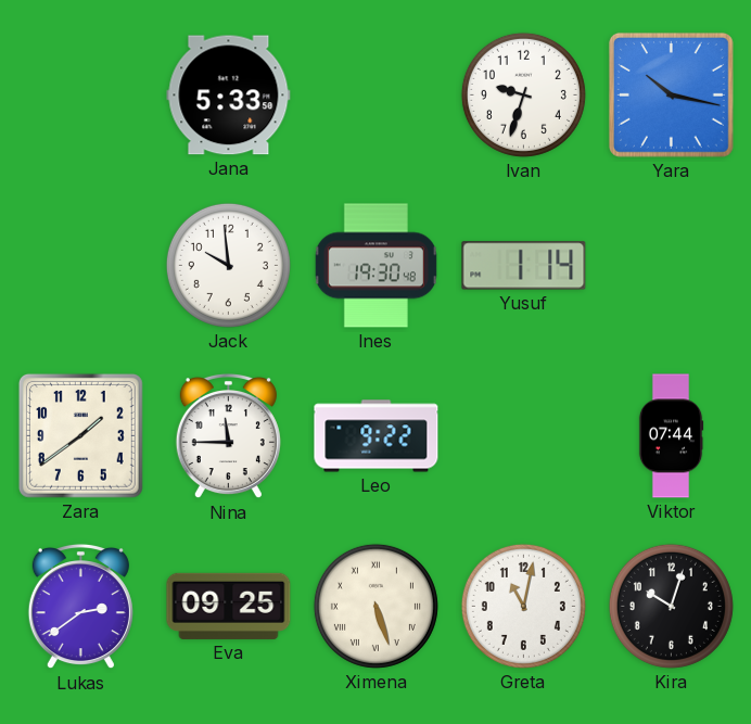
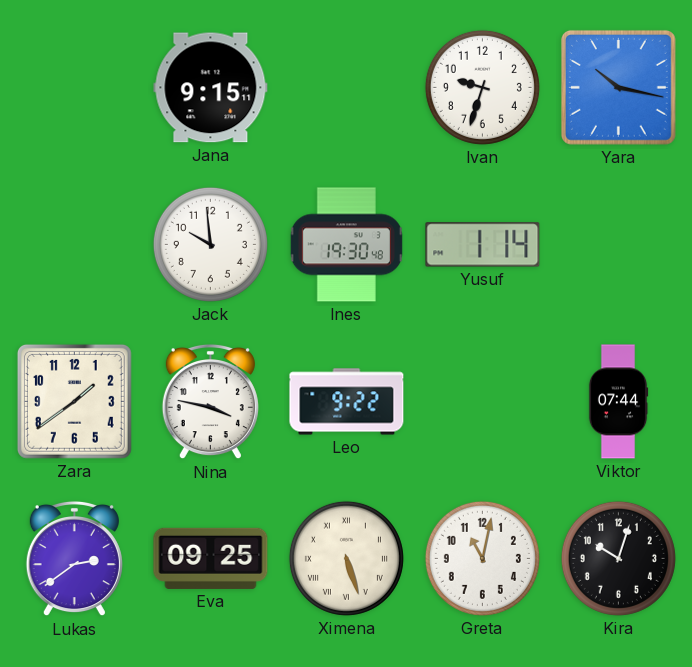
Jana: 5:33 -> 9:15 (211, 88)
Nina: 11:45 -> 3:47 (210, 402)
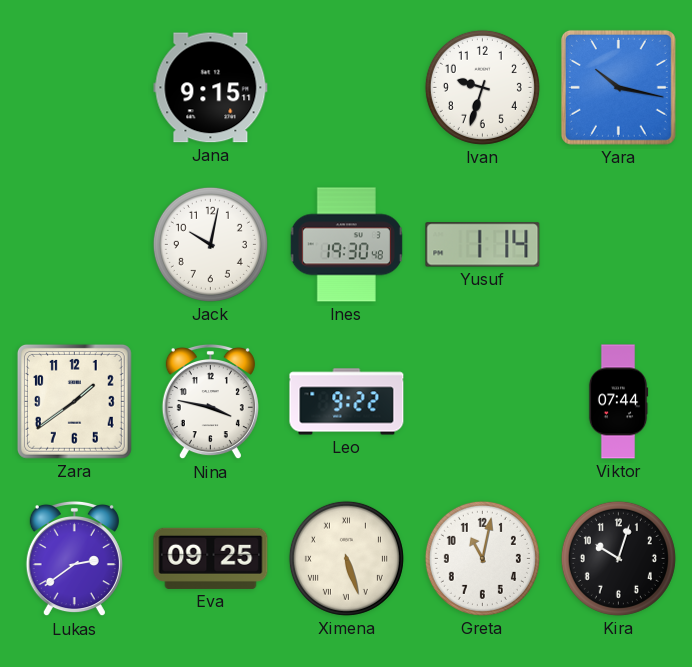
Jack: 9:59 -> 10:02 (210, 244)
